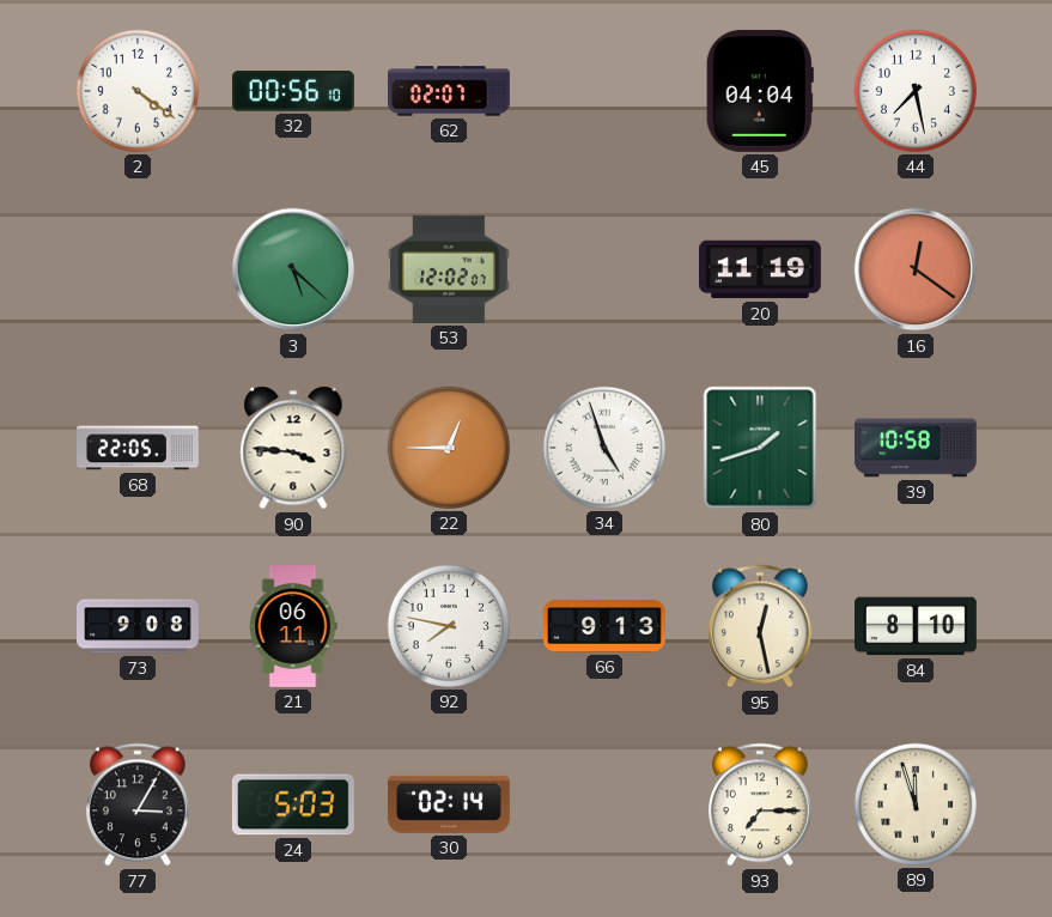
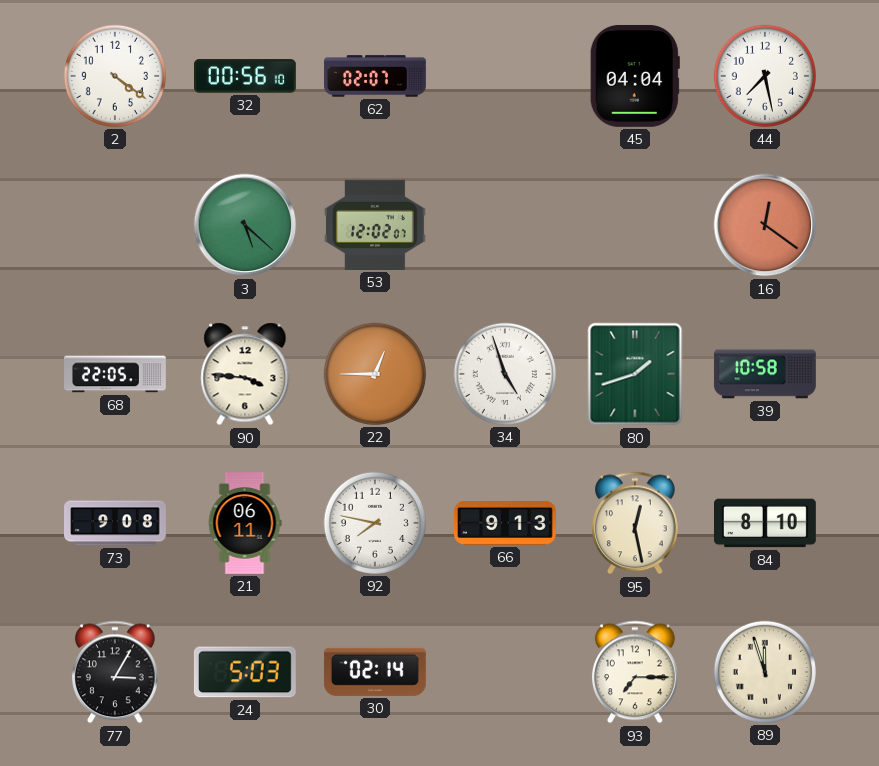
20: 11:19 -> none (761, 269)
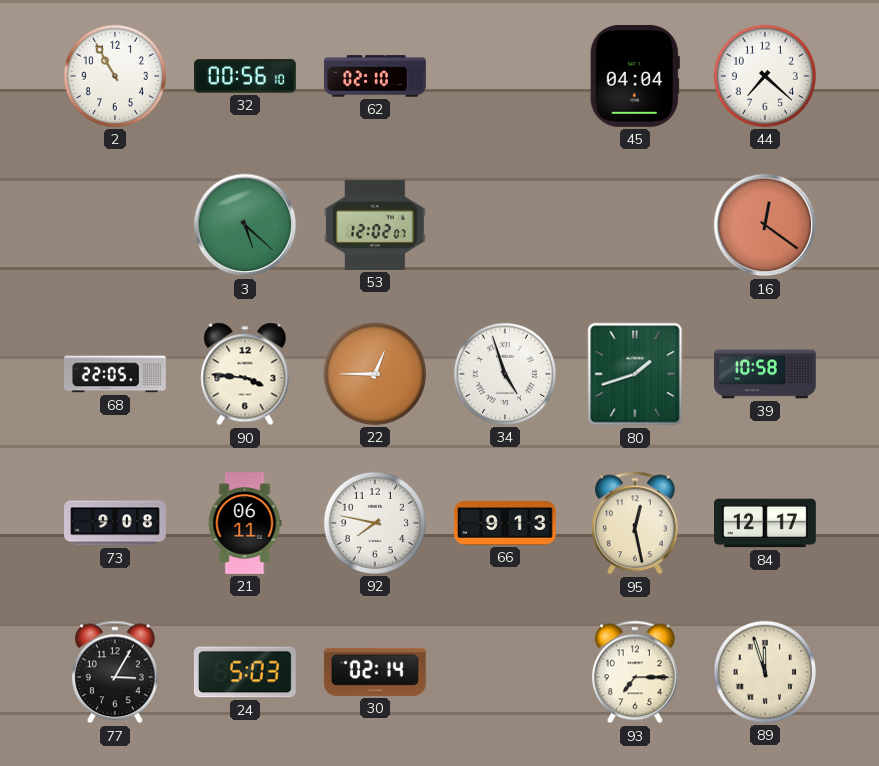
2: 4:21 -> 10:55 (115, 76)
62: 02:07 -> 02:10 (376, 76)
44: 7:28 -> 7:22 (765, 76)
84: 8:10 -> 12:17 (766, 523)
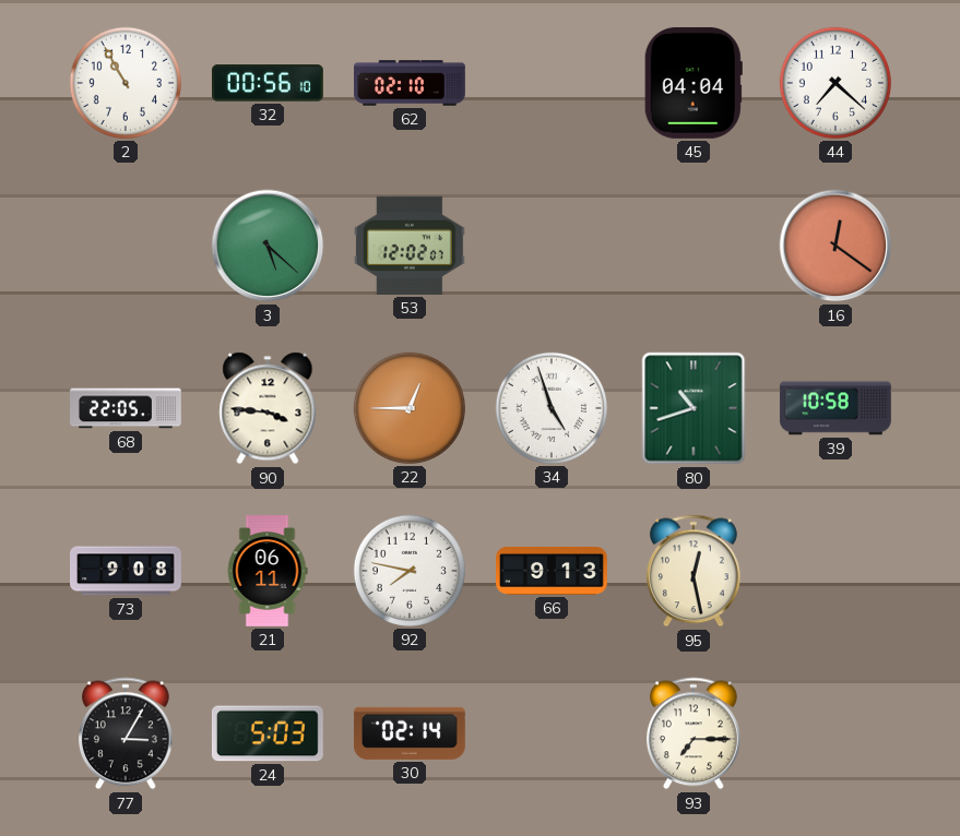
80: 1:42 -> 10:42 (694, 408)
84: 12:17 -> none (766, 523)
89: 11:57 -> none (765, 672)
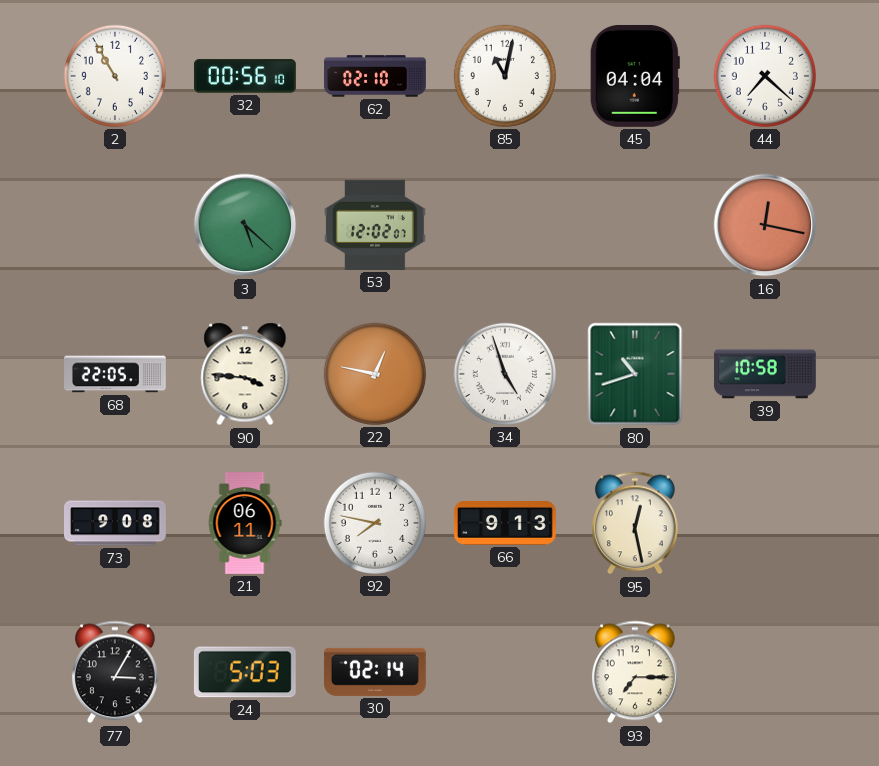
85: none -> 11:02 (505, 76)
16: 12:21 -> 12:17 (765, 225)
22: 12:45 -> 12:47 (375, 374)
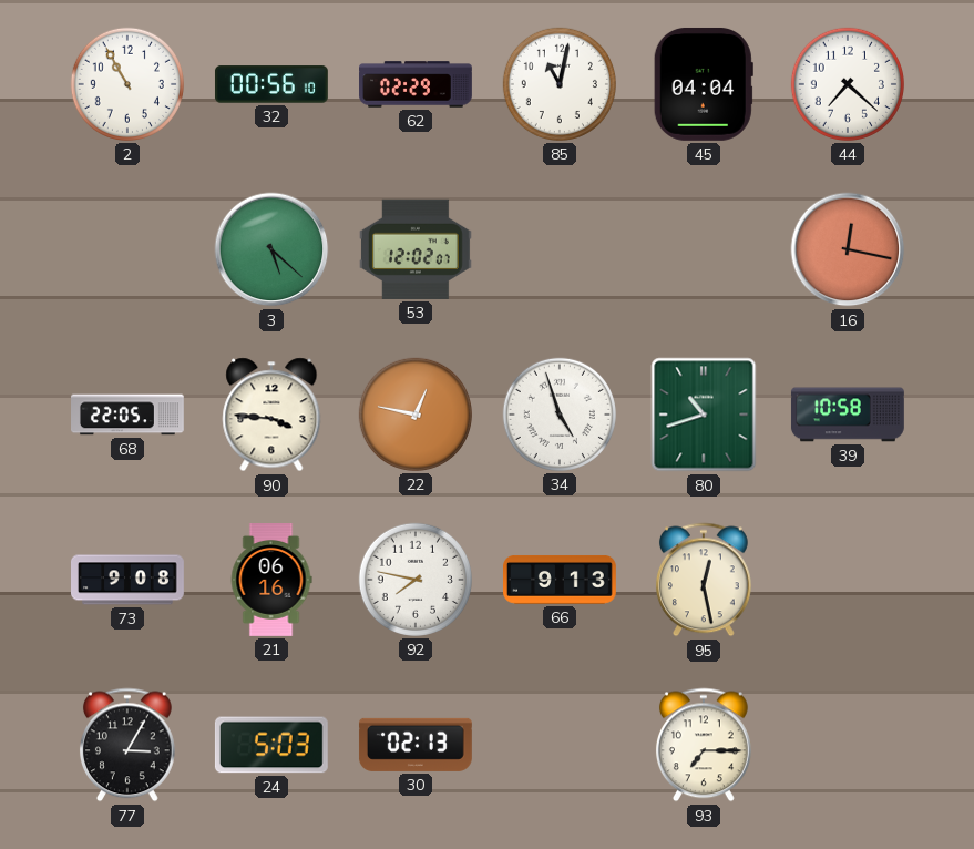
62: 02:10 -> 02:29 (417, 84)
21: 06:11 -> 06:16 (271, 581)
30: 02:14 -> 02:13 (416, 745)
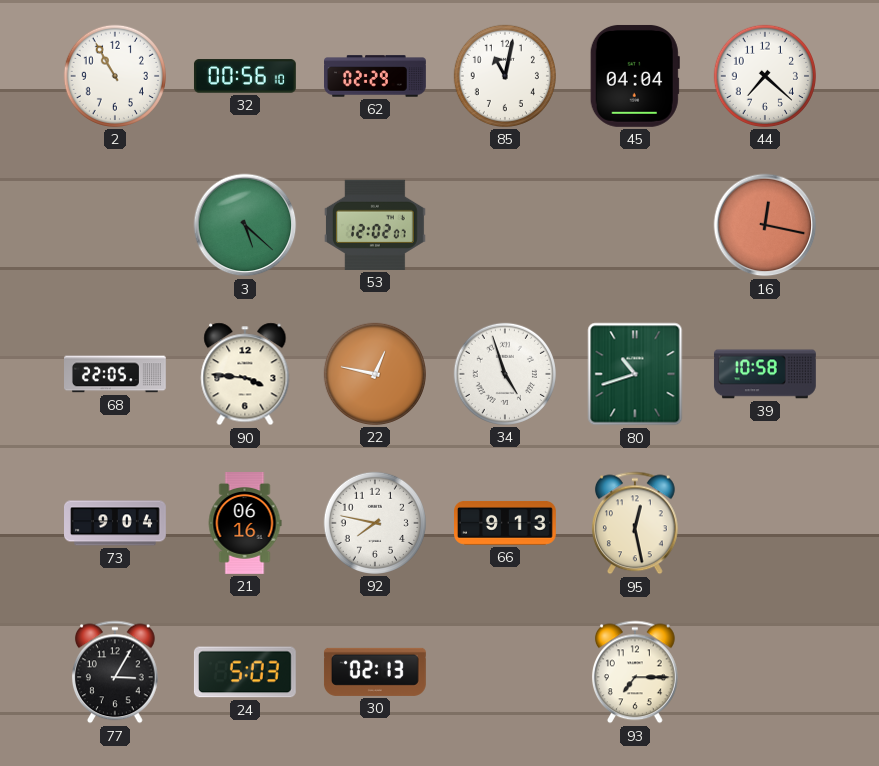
73: 9:08 -> 9:04 (116, 523)
